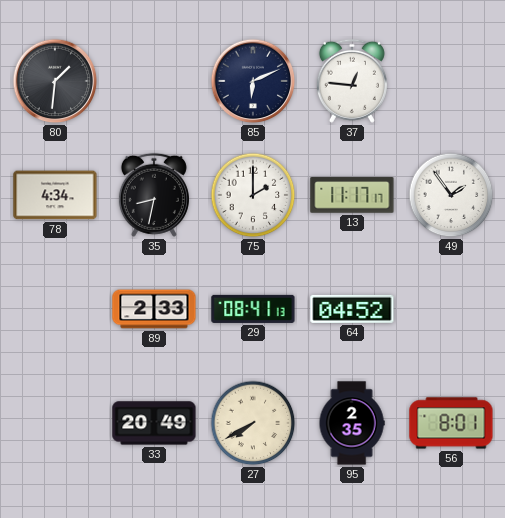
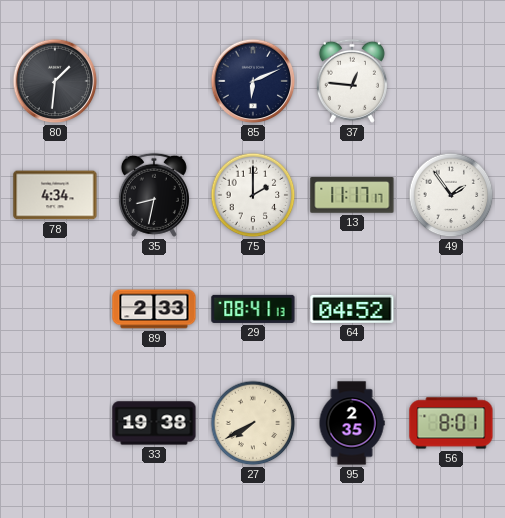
33: 20:49 -> 19:38 (154, 423)
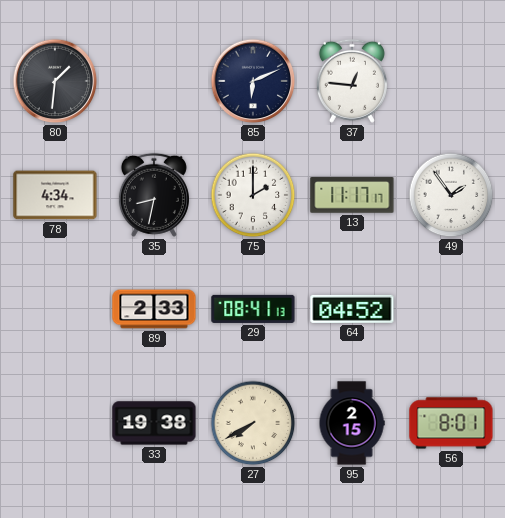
95: 2:35 -> 2:15 (352, 423)
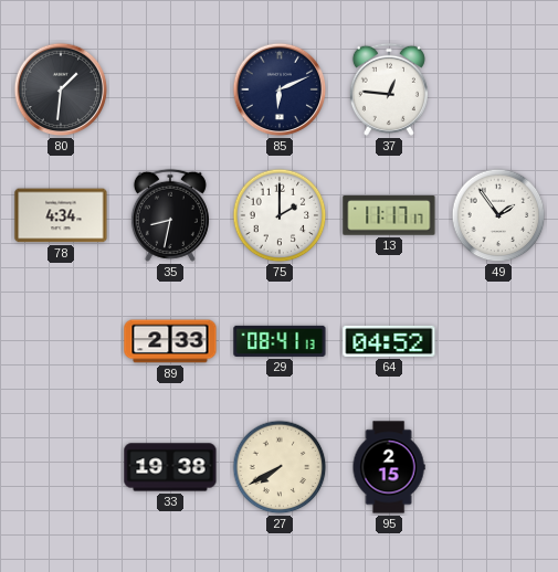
56: 8:01 -> none (451, 423)
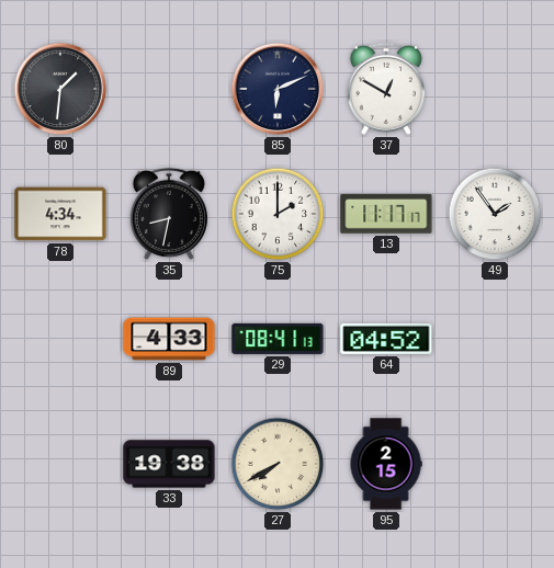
37: 12:46 -> 12:50 (386, 89)
89: 2:33 -> 4:33 (169, 339)
